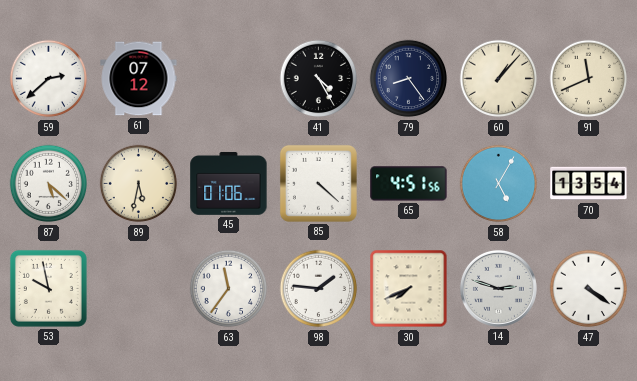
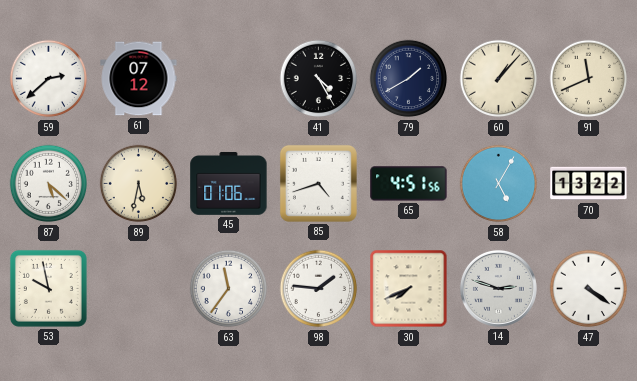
79: 8:24 -> 1:40 (409, 79)
85: 4:22 -> 4:42 (318, 183)
70: 13:54 -> 13:22 (589, 184)
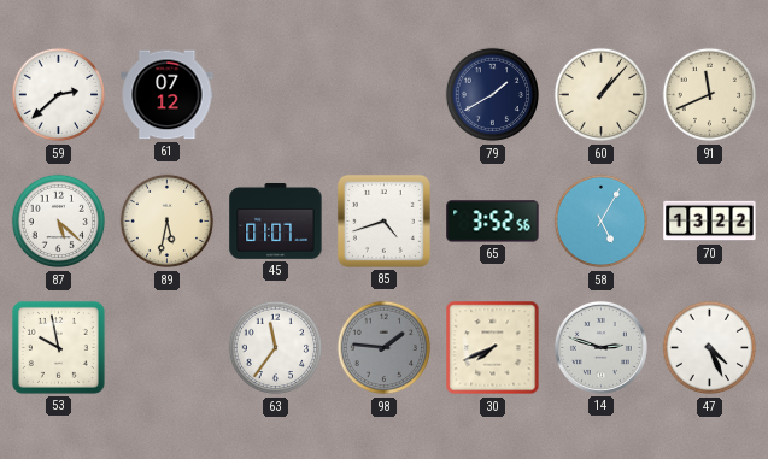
41: 4:25 -> none (319, 79)
45: 01:06 -> 01:07 (276, 220)
65: 4:51 -> 3:52 (493, 222)
98 dial: white -> grey (385, 348)
47: 4:21 -> 4:26 (710, 348)
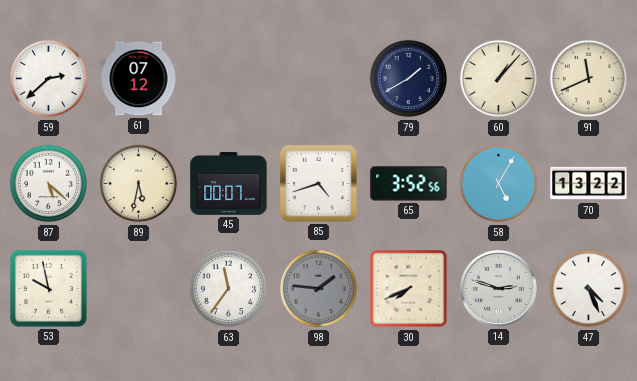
45: 01:07 -> 00:07 (229, 183)
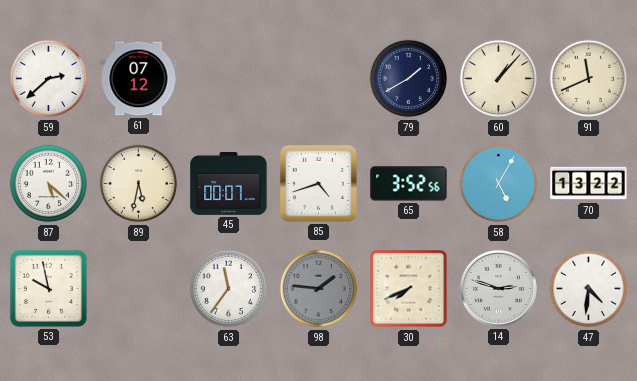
47: 4:26 -> 4:31 (589, 289)
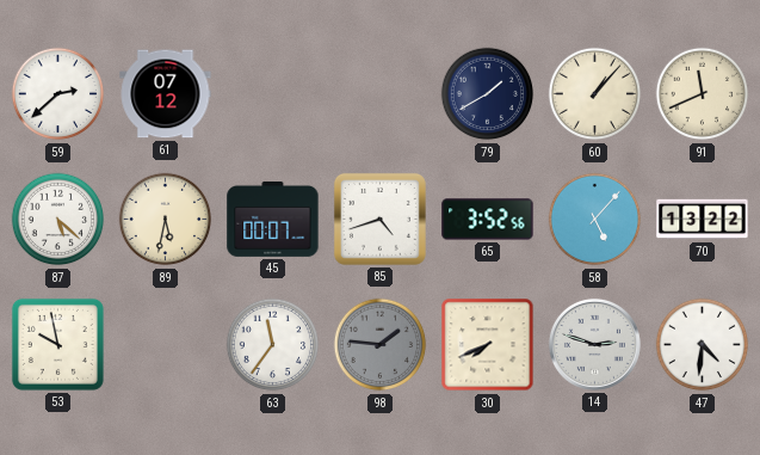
58: 5:05 -> 5:07 (595, 220)
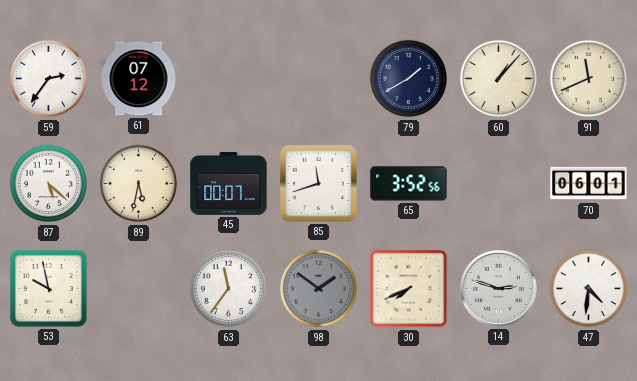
59: 2:38 -> 2:36 (49, 79)
85: 4:42 -> 11:42 (318, 183)
58: 5:07 -> none (595, 220)
70: 13:22 -> 06:01 (589, 184)
98: 1:46 -> 1:51 (319, 289)
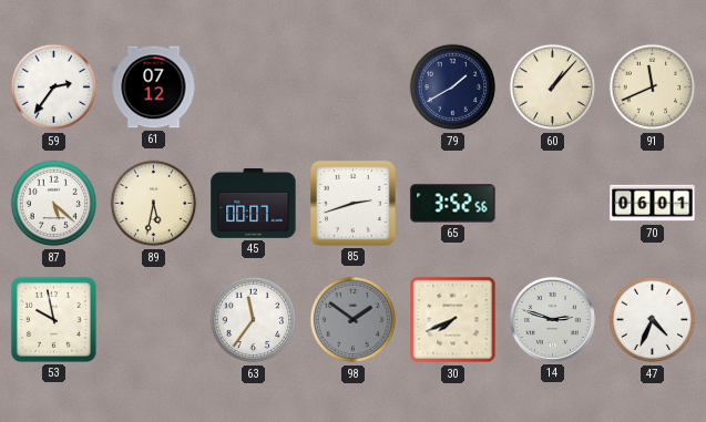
85: 11:42 -> 2:42 (352, 203)
47: 4:31 -> 4:34 (653, 320)
